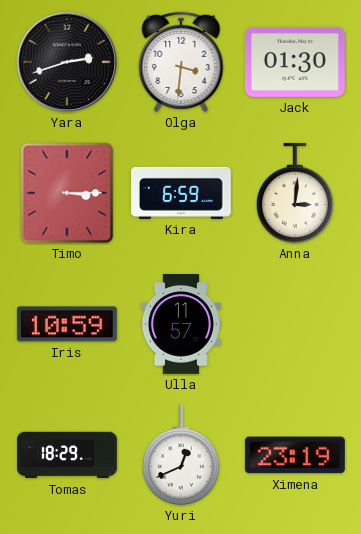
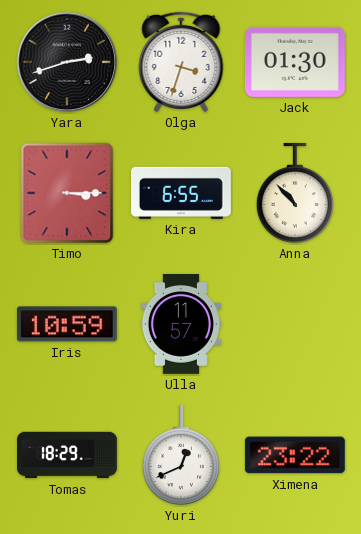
Olga: 3:31 -> 3:33 (181, 62)
Kira: 6:59 -> 6:55 (182, 193)
Anna: 3:01 -> 10:53 (295, 193)
Ximena: 23:19 -> 23:22 (295, 455)
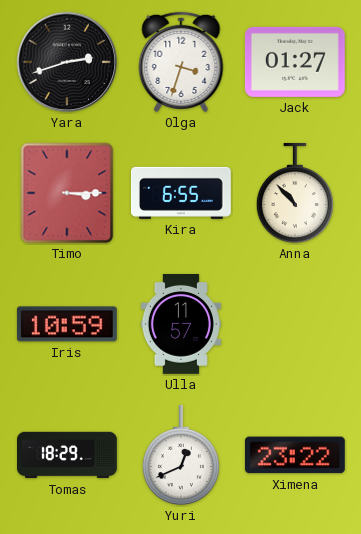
Jack: 01:30 -> 01:27 (295, 62)
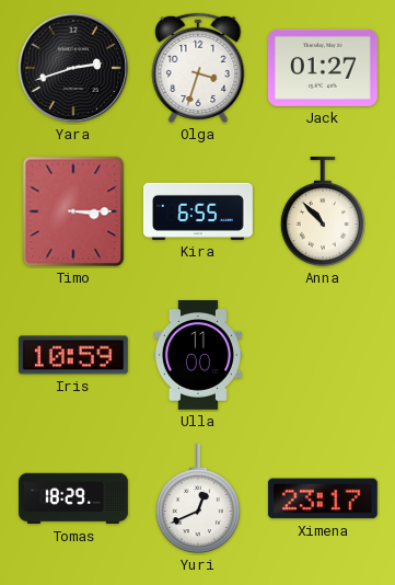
Ulla: 11:57 -> 11:00 (198, 356)
Ximena: 23:22 -> 23:17 (323, 498)
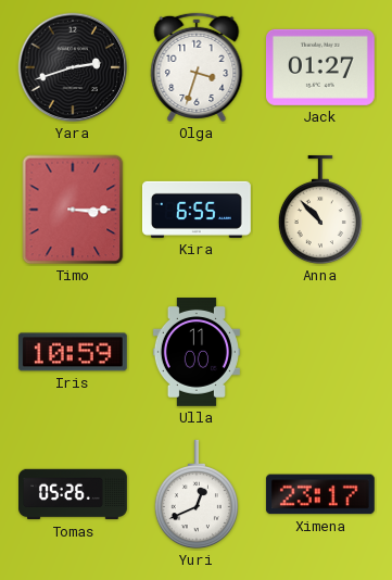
Tomas: 18:29 -> 05:26 (74, 494)
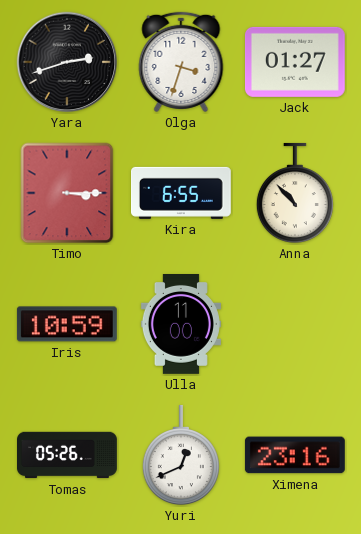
Ximena: 23:17 -> 23:16 (295, 455)
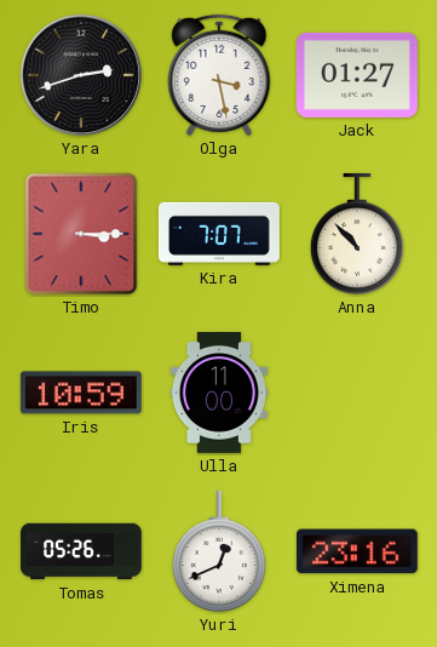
Olga: 3:33 -> 3:28 (219, 75)
Kira: 6:55 -> 7:07 (220, 234)
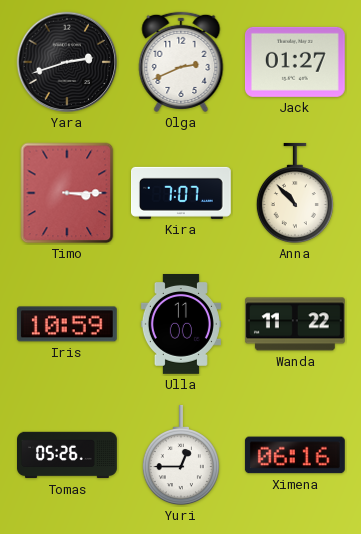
Olga: 3:28 -> 2:41 (181, 62)
Wanda: none -> 11:22 (295, 324)
Yuri: 12:41 -> 12:45 (181, 455)
Ximena: 23:16 -> 06:16 (295, 455)
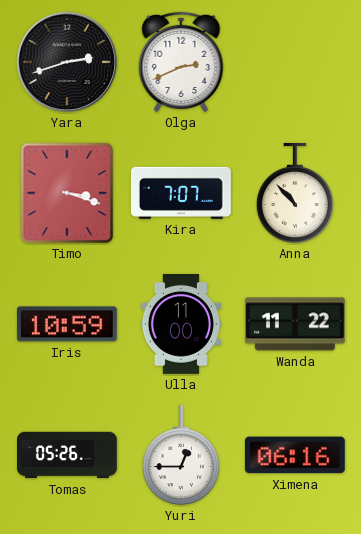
Jack: 01:27 -> none (295, 62)
Timo: 3:15 -> 3:18 (67, 193)
